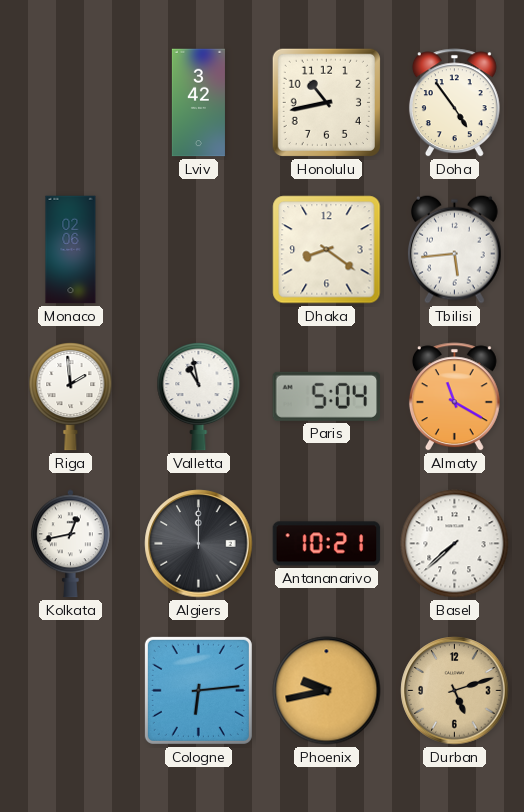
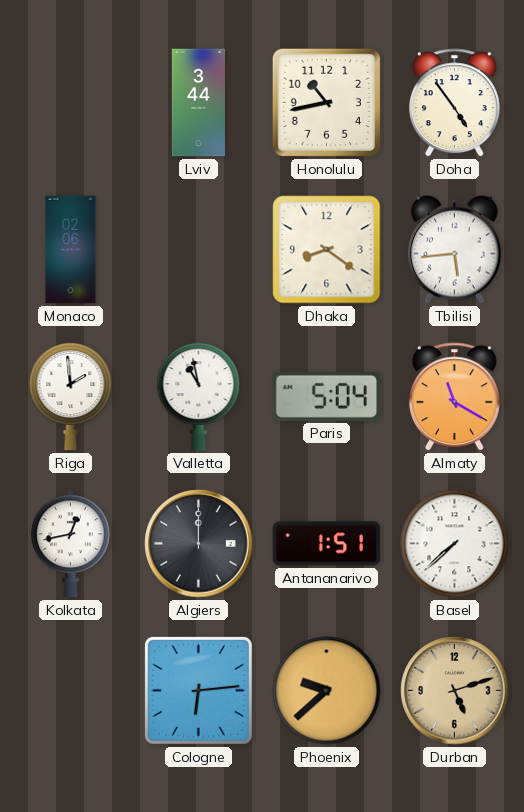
Lviv: 3:42 -> 3:44 (198, 103)
Antananarivo: 10:21 -> 1:51 (327, 544)
Phoenix: 9:43 -> 9:38 (327, 691)
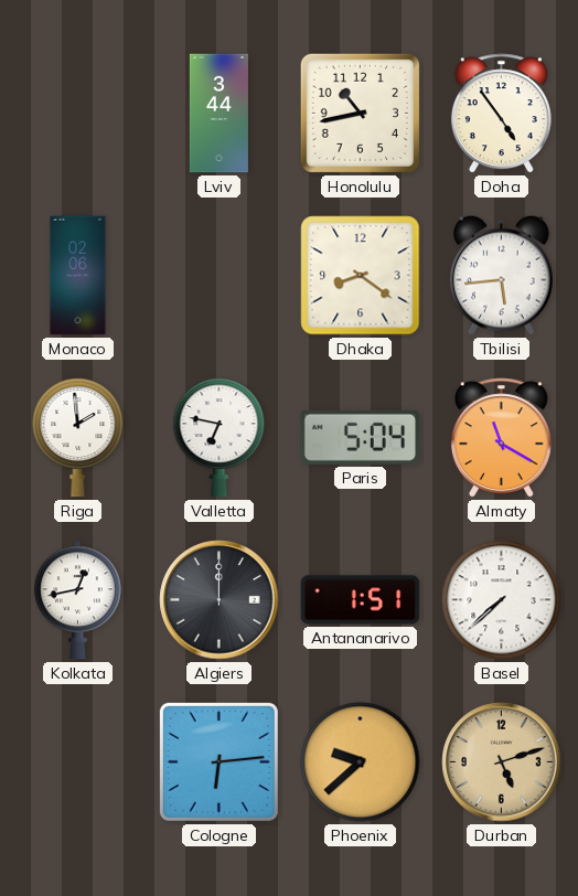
Valletta: 10:58 -> 6:47 (220, 438)
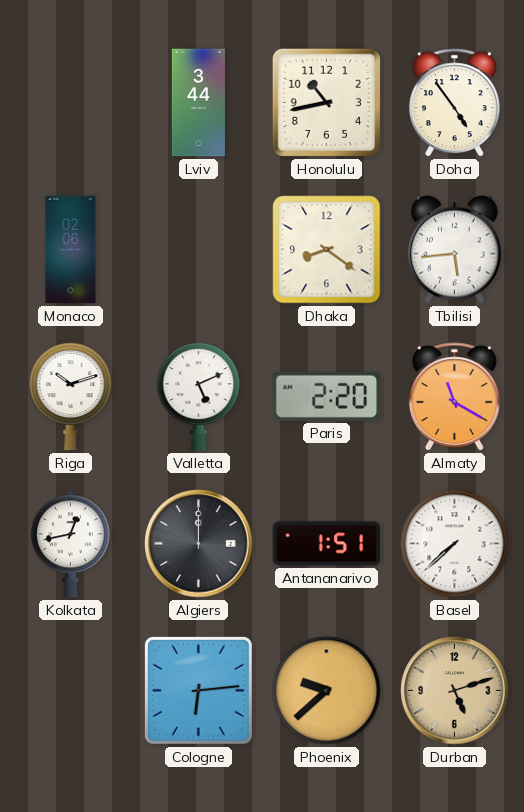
Riga: 1:59 -> 10:12 (71, 397)
Valletta: 6:47 -> 5:11 (199, 397)
Paris: 5:04 -> 2:20 (327, 396)
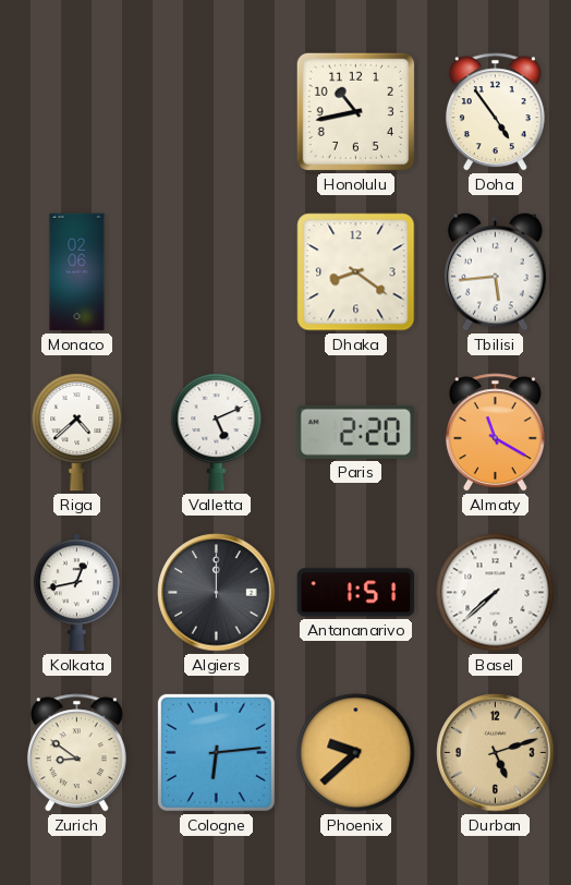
Lviv: 3:44 -> none (198, 103)
Riga: 10:12 -> 4:38 (77, 433)
Zurich: none -> 8:51 (76, 753)
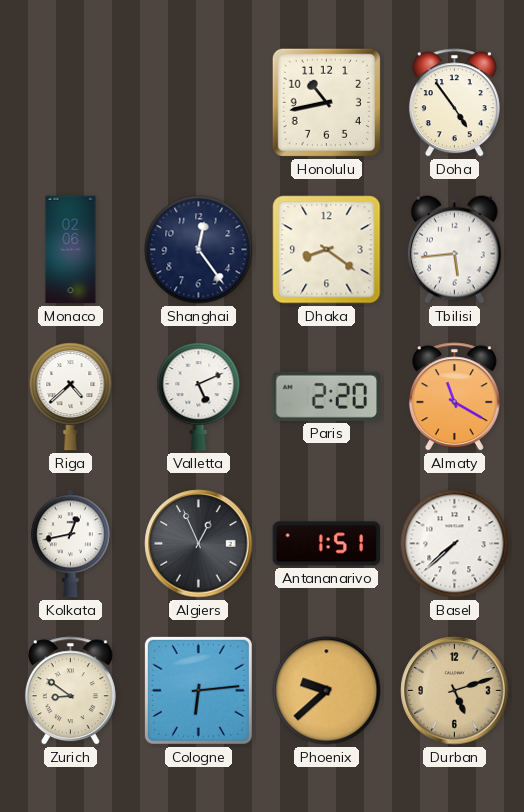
Shanghai: none -> 12:24 (199, 250)
Algiers: 12:00 -> 12:56 (199, 544)
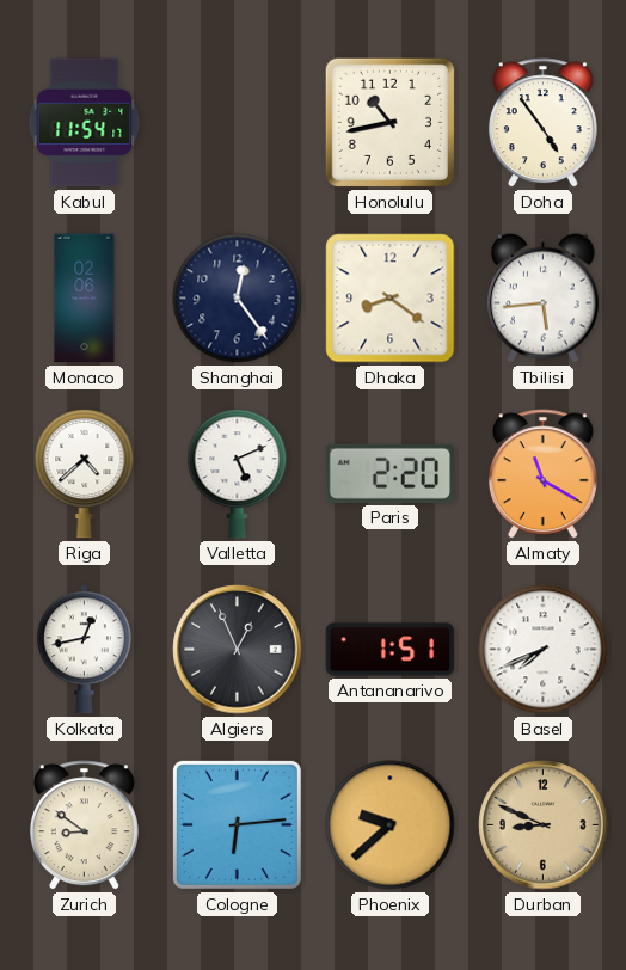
Kabul: none -> 11:54 (85, 123)
Basel: 7:38 -> 7:41 (544, 650)
Durban: 5:12 -> 8:49 (544, 825)
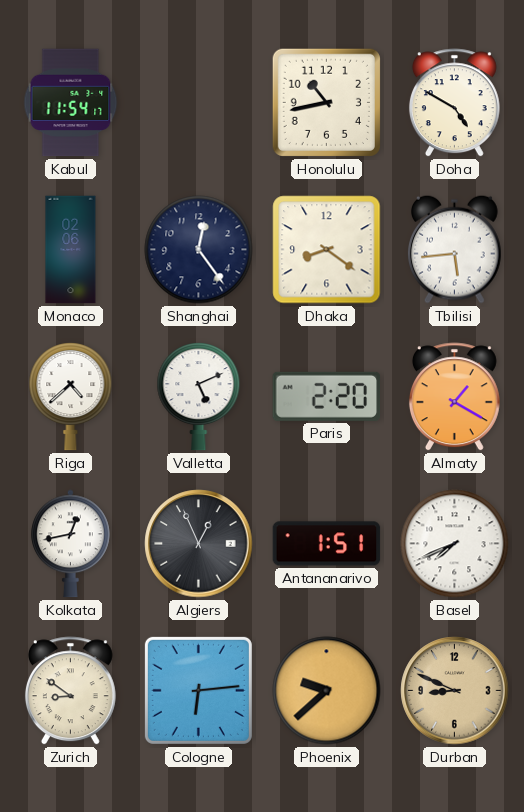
Doha: 4:54 -> 4:50 (454, 103)
Almaty: 11:20 -> 1:20 (454, 397)
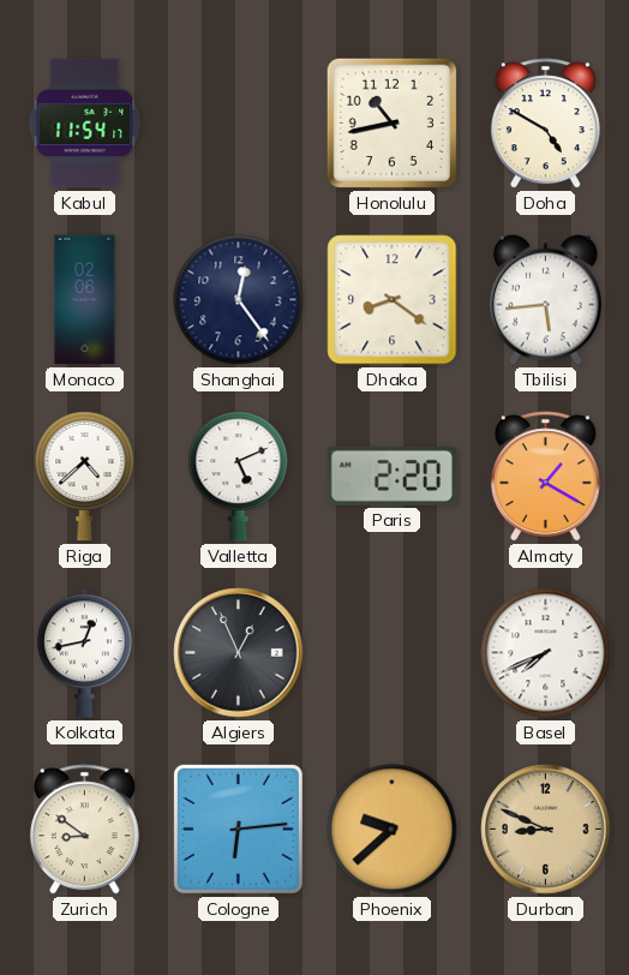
Antananarivo: 1:51 -> none (327, 544)
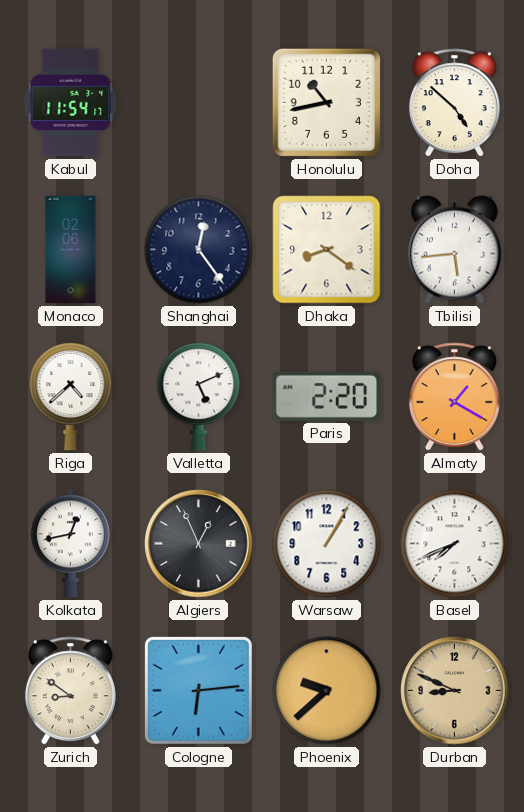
Doha: 4:50 -> 4:52 (454, 103)
Warsaw: none -> 1:05 (327, 544)
